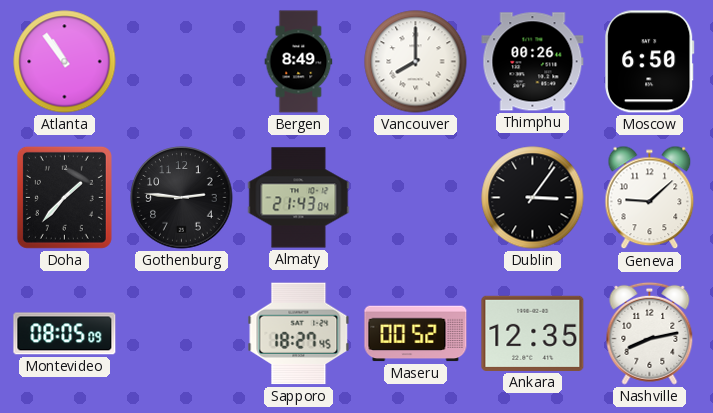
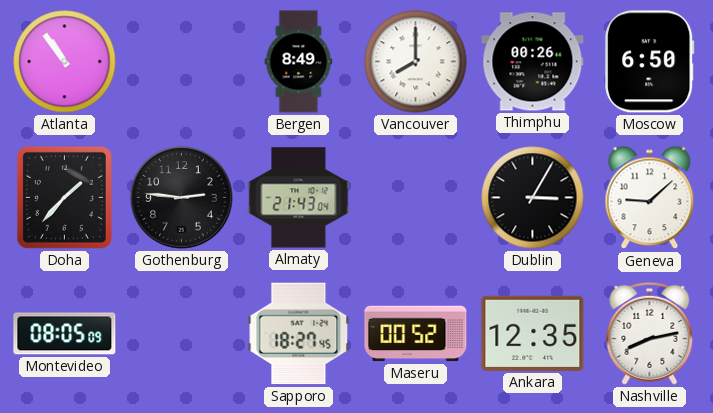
Dublin: 3:06 -> 3:05 (533, 198)
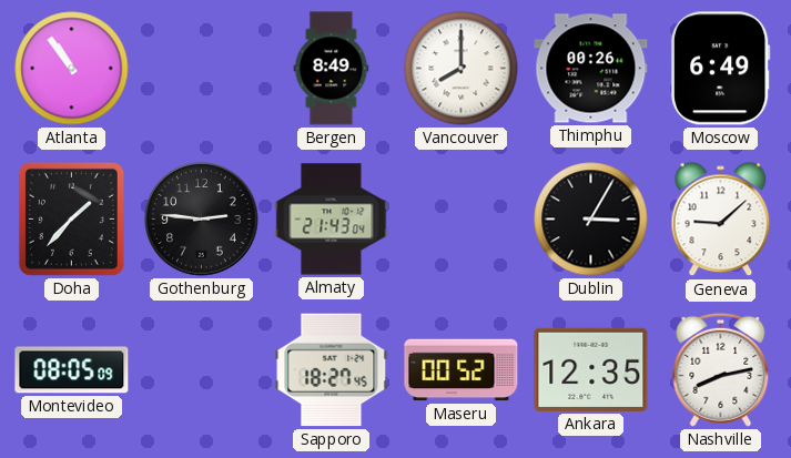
Moscow: 6:50 -> 6:49 (721, 69)
